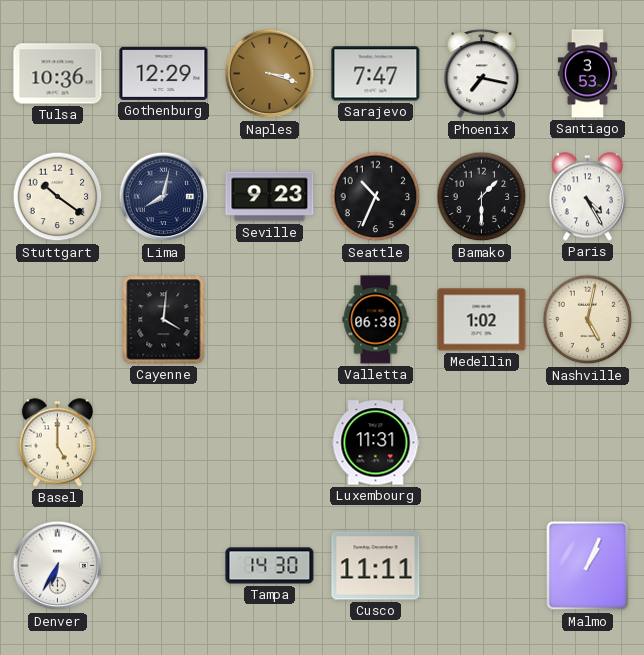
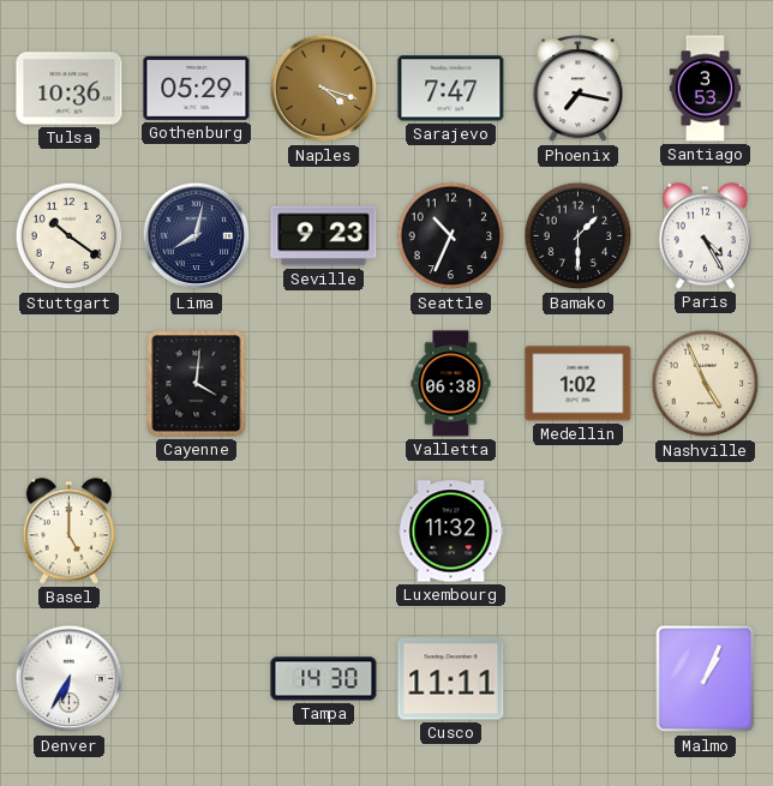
Gothenburg: 12:29 -> 05:29 (197, 88)
Naples: 3:18 -> 4:18 (324, 89)
Nashville: 5:02 -> 4:56 (706, 384)
Luxembourg: 11:31 -> 11:32 (451, 532)
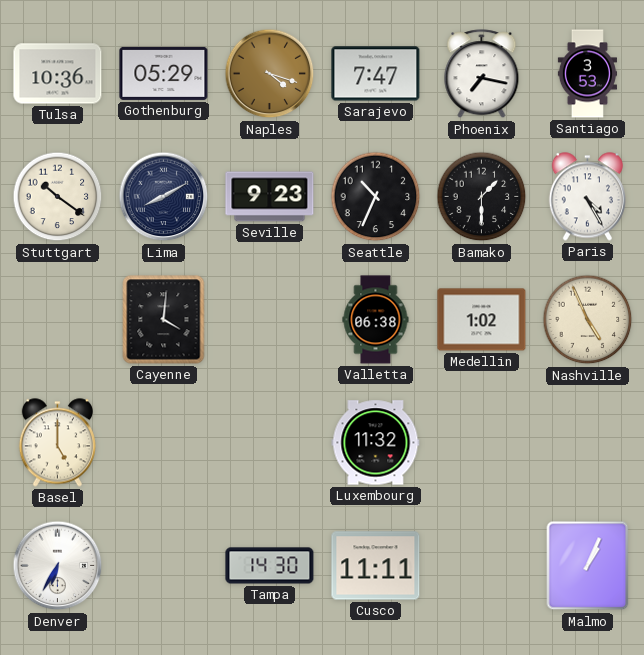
Lima: 8:02 -> 8:10 (164, 197)
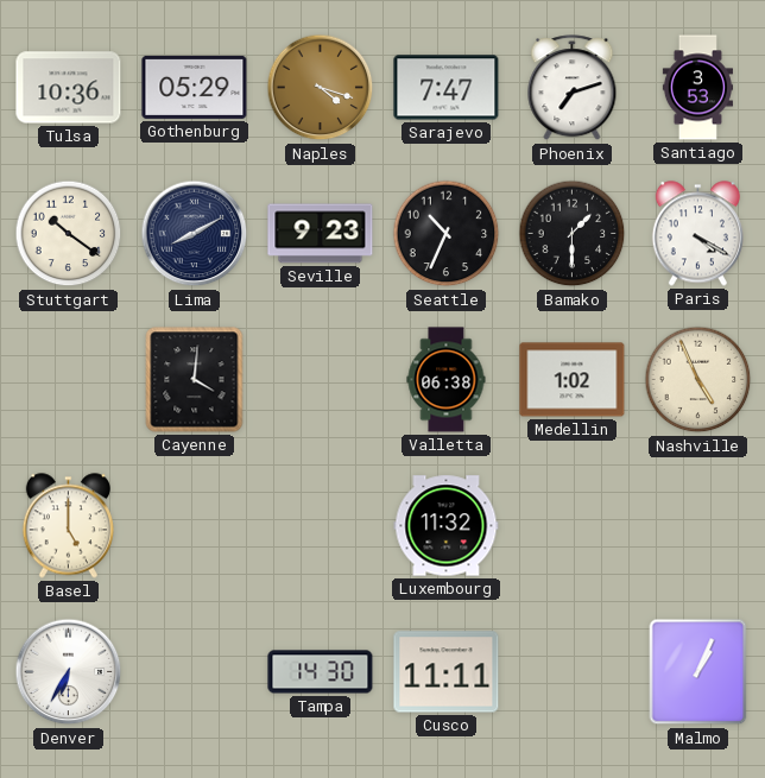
Phoenix: 7:17 -> 7:12 (573, 88)
Paris: 4:25 -> 4:20 (697, 234)
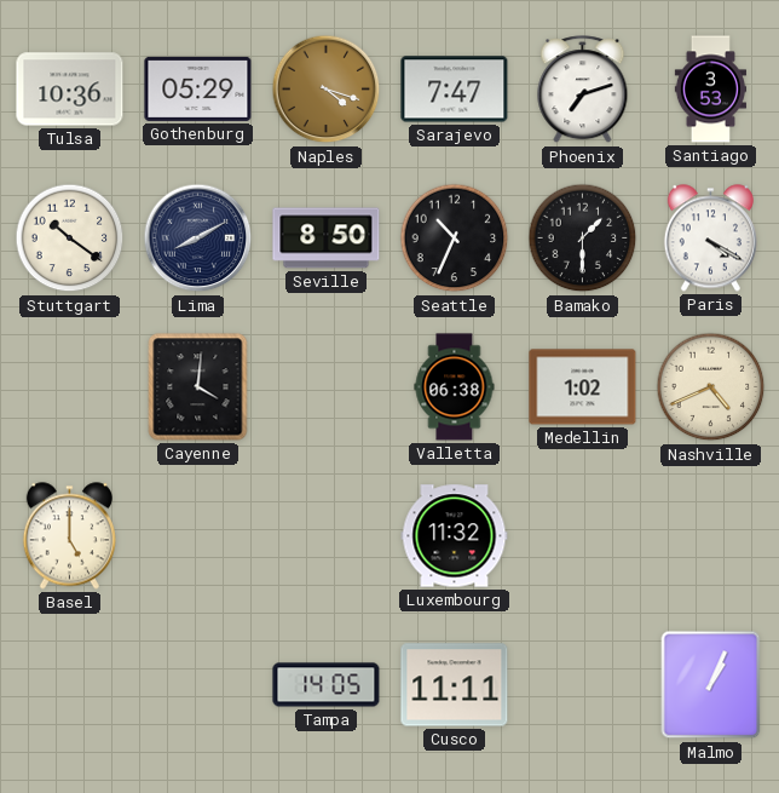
Seville: 9:23 -> 8:50 (327, 239)
Nashville: 4:56 -> 4:41 (711, 387)
Denver: 6:35 -> none (69, 672)
Tampa: 14:30 -> 14:05 (327, 685)
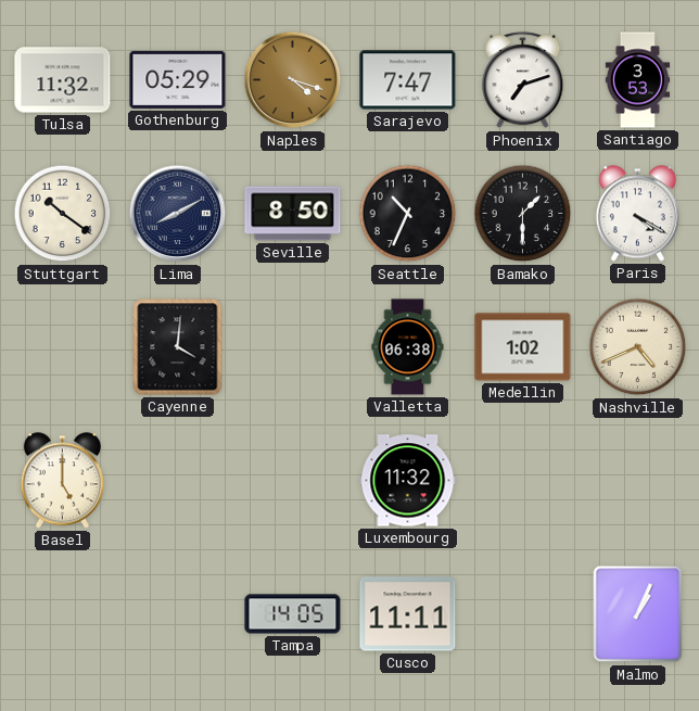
Tulsa: 10:36 -> 11:32 (63, 80)
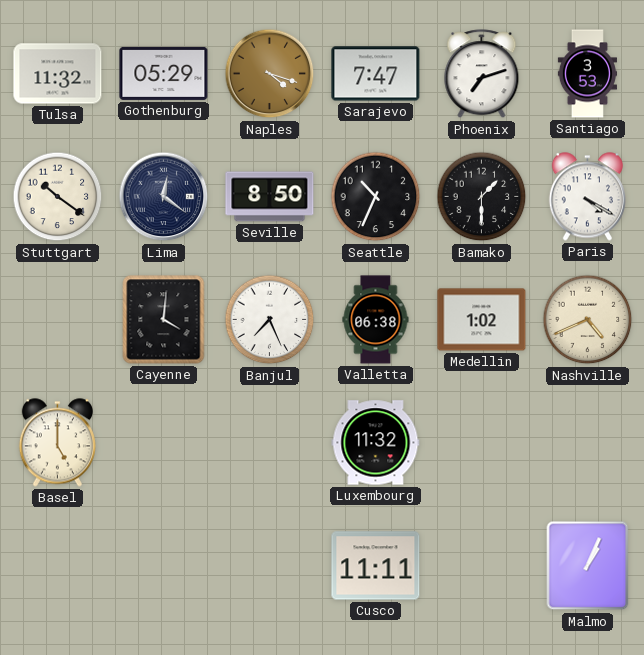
Lima: 8:10 -> 12:21 (164, 197)
Banjul: none -> 7:26 (270, 320)
Tampa: 14:05 -> none (293, 614)
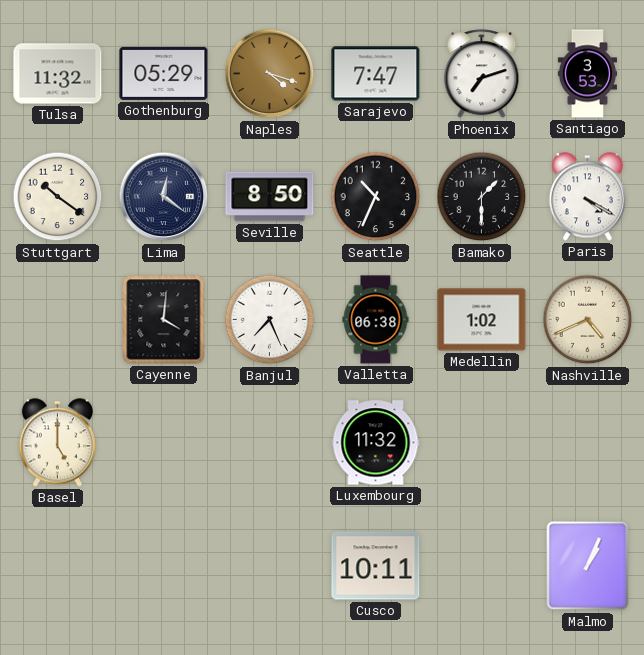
Cusco: 11:11 -> 10:11 (376, 566)
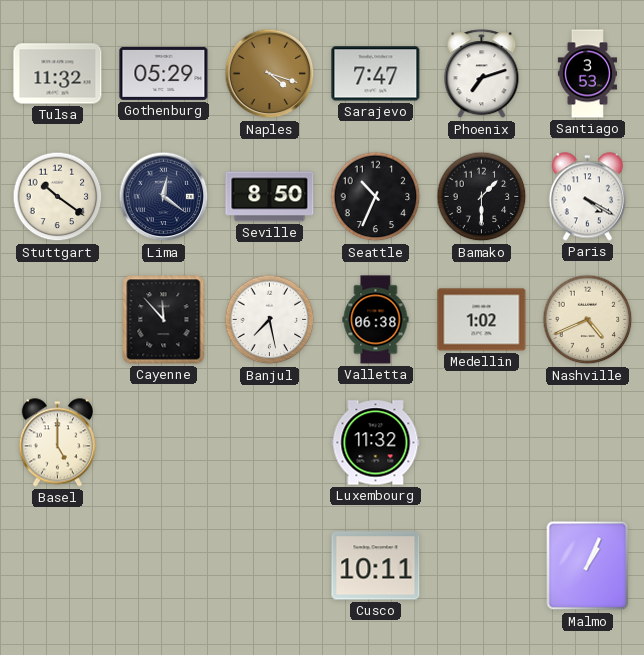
Cayenne: 4:01 -> 11:53 (164, 320)
Banjul: 7:26 -> 7:28 (270, 320)
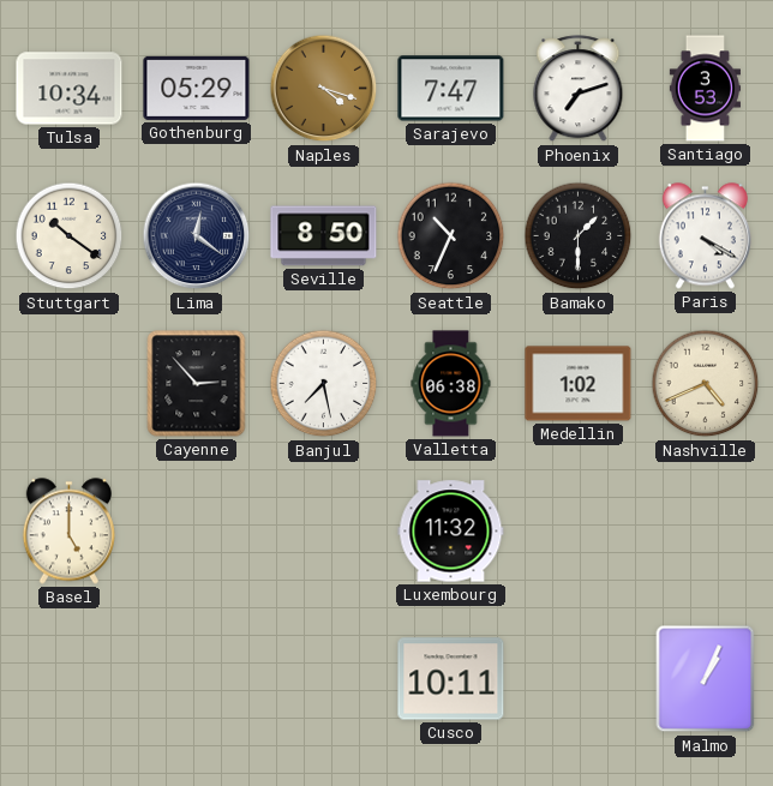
Tulsa: 11:32 -> 10:34 (70, 89)
Cayenne: 11:53 -> 2:53 (197, 384)
